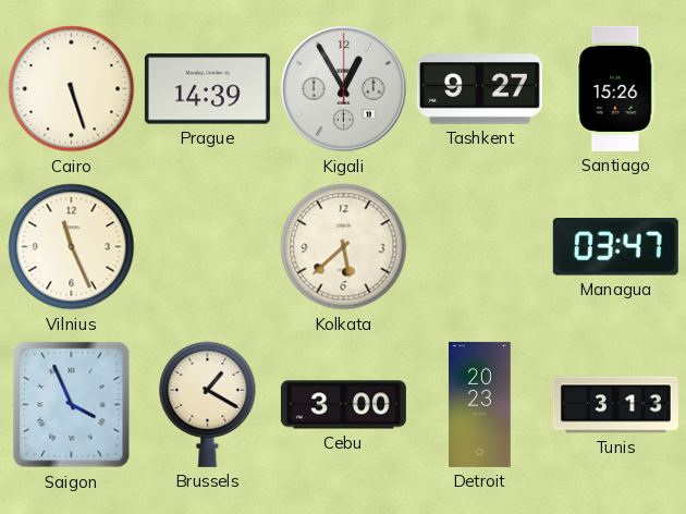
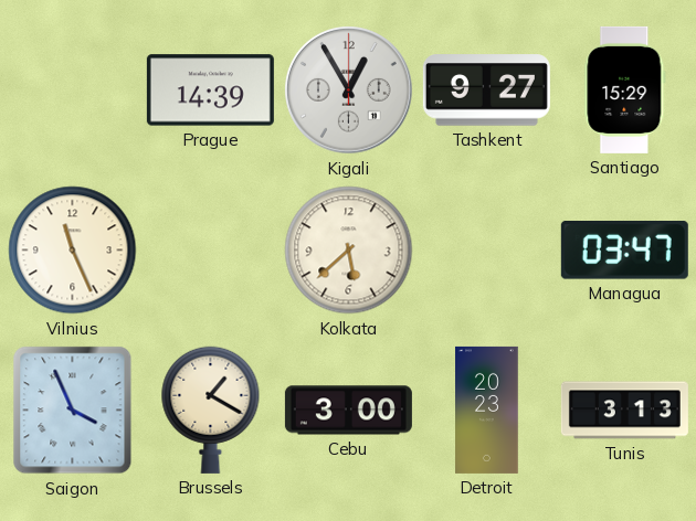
Cairo: 5:27 -> none (72, 89)
Santiago: 15:26 -> 15:29 (625, 89)
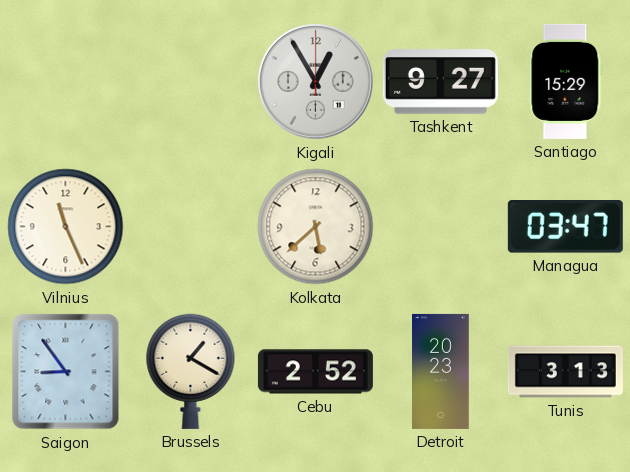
Prague: 14:39 -> none (210, 91)
Saigon: 3:56 -> 8:54 (66, 372)
Cebu: 3:00 -> 2:52 (315, 372)
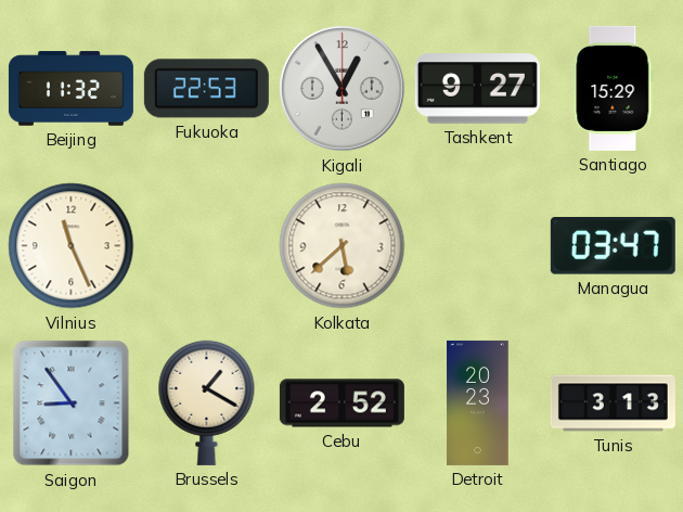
Beijing: none -> 11:32 (70, 89)
Fukuoka: none -> 22:53 (206, 89)
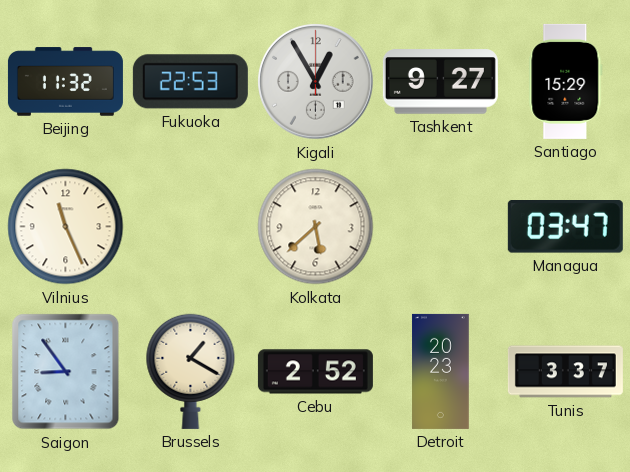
Tunis: 3:13 -> 3:37 (565, 372)
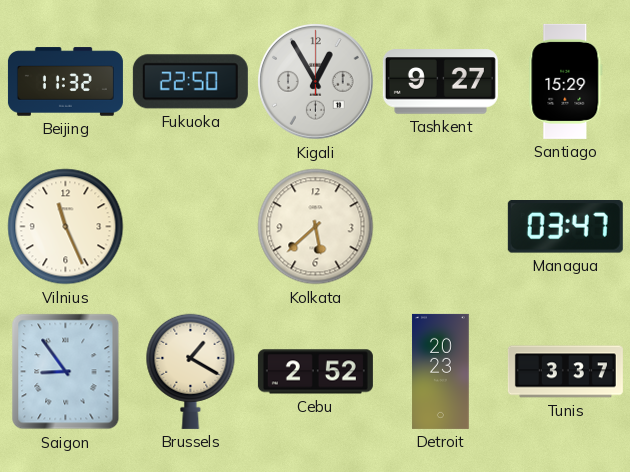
Fukuoka: 22:53 -> 22:50 (190, 82)
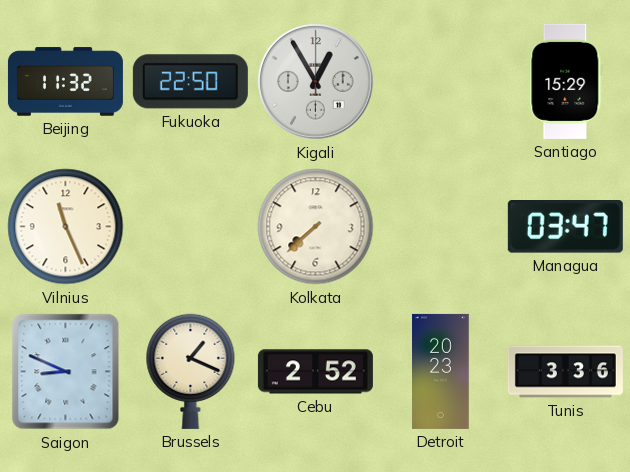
Tashkent: 9:27 -> none (440, 82)
Kolkata: 5:38 -> 7:38 (316, 227)
Saigon: 8:54 -> 8:49 (66, 372)
Brussels: 1:20 -> 1:19 (191, 371)
Tunis: 3:37 -> 3:36 (565, 372)
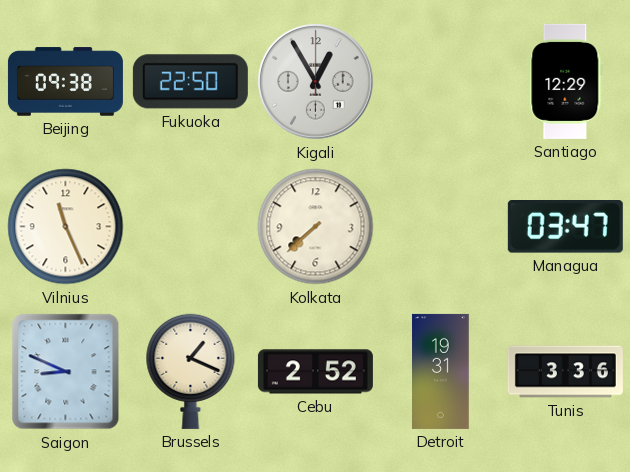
Beijing: 11:32 -> 09:38 (65, 82)
Santiago: 15:29 -> 12:29 (566, 81)
Detroit: 20:23 -> 19:31 (441, 371)
